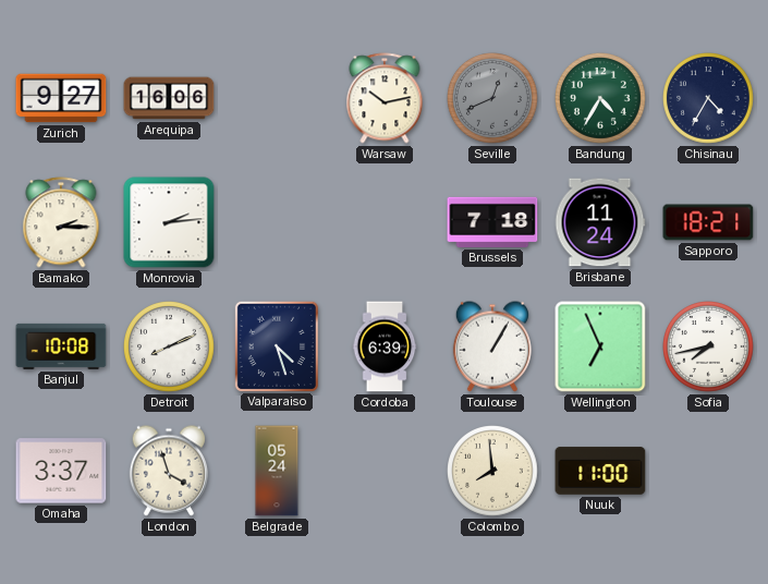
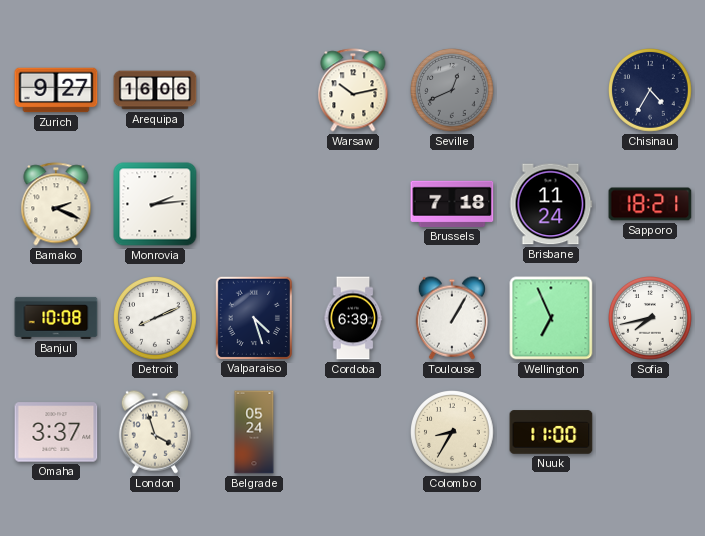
Bandung: 4:35 -> none (601, 99)
Bamako: 2:15 -> 2:19 (56, 204)
Colombo: 7:59 -> 8:35 (453, 433)
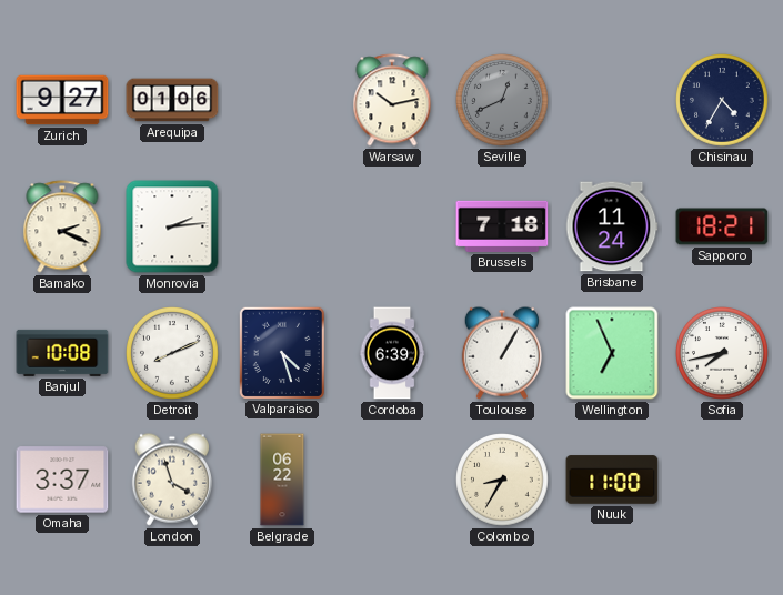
Arequipa: 16:06 -> 01:06 (172, 100)
Belgrade: 05:24 -> 06:22 (282, 480)
